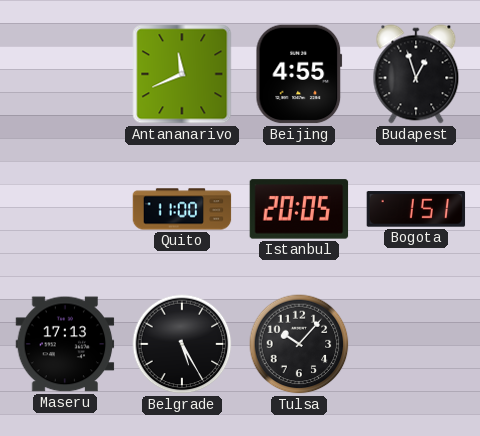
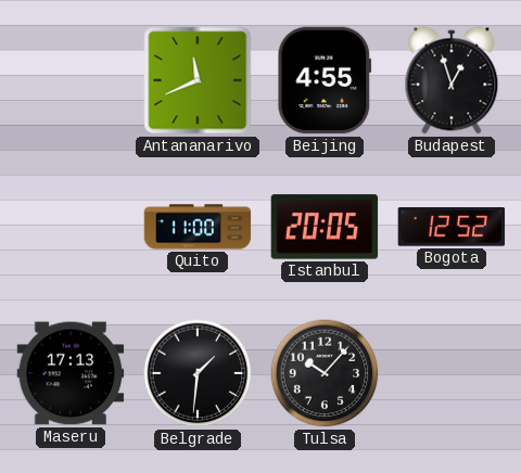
Bogota: 1:51 -> 12:52 (452, 227)
Belgrade: 5:25 -> 1:31 (198, 373)
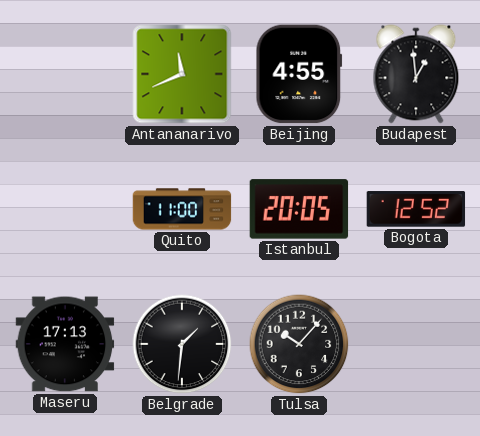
Budapest: 12:57 -> 12:59 (416, 74)
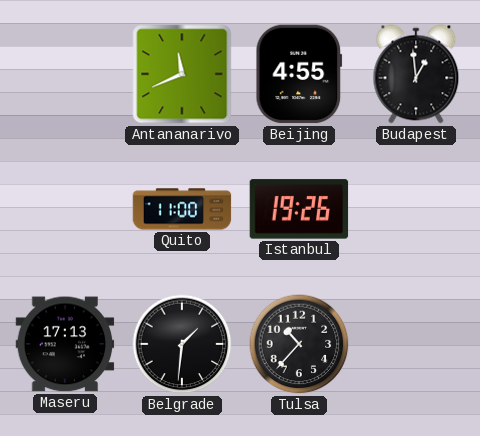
Istanbul: 20:05 -> 19:26 (299, 209)
Bogota: 12:52 -> none (416, 209)
Tulsa: 10:07 -> 10:37 (299, 344)
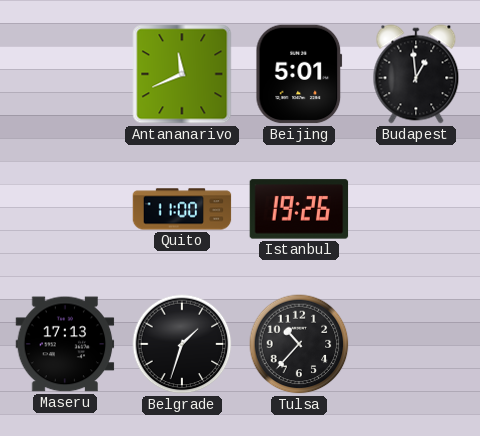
Beijing: 4:55 -> 5:01 (299, 74)
Belgrade: 1:31 -> 1:33 (182, 344)
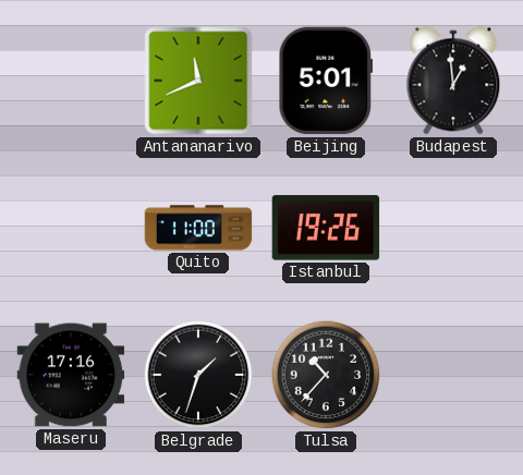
Maseru: 17:13 -> 17:16 (71, 375)
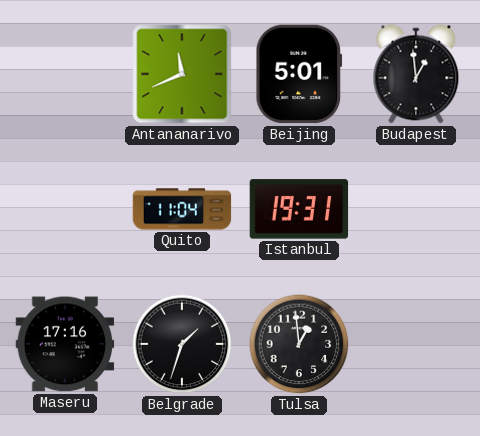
Quito: 11:00 -> 11:04 (182, 209)
Istanbul: 19:26 -> 19:31 (299, 209)
Tulsa: 10:37 -> 12:59 (299, 344)
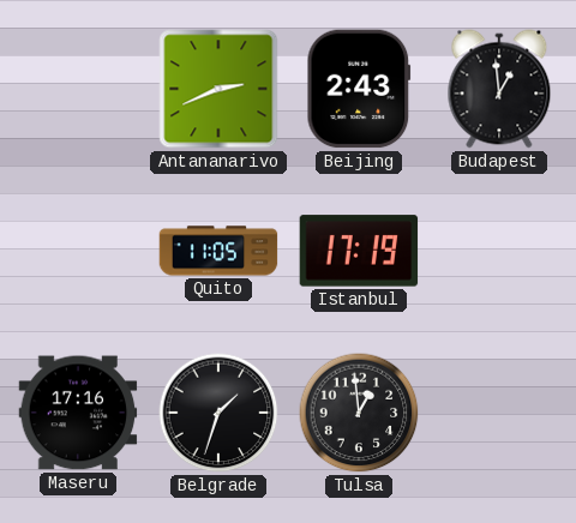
Antananarivo: 11:41 -> 2:41 (218, 89)
Beijing: 5:01 -> 2:43 (359, 89)
Quito: 11:04 -> 11:05 (218, 251)
Istanbul: 19:31 -> 17:19 (359, 251)
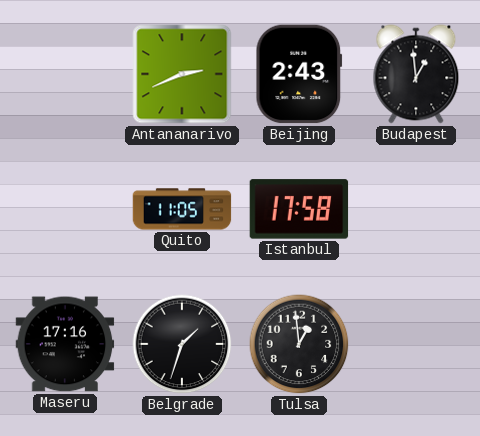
Istanbul: 17:19 -> 17:58 (299, 209)
